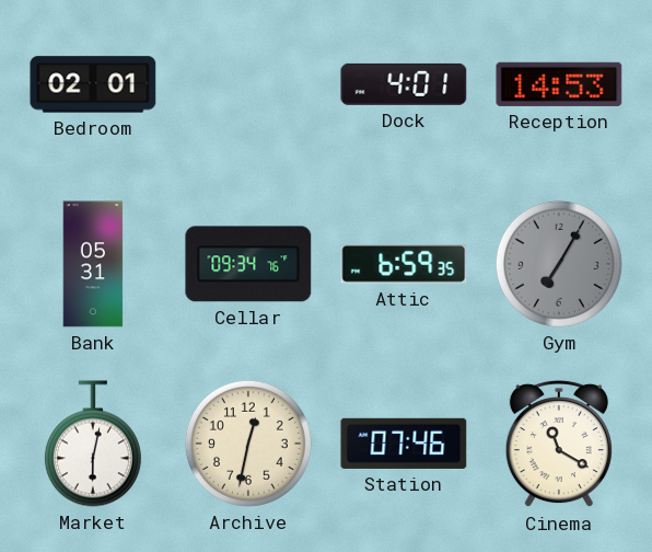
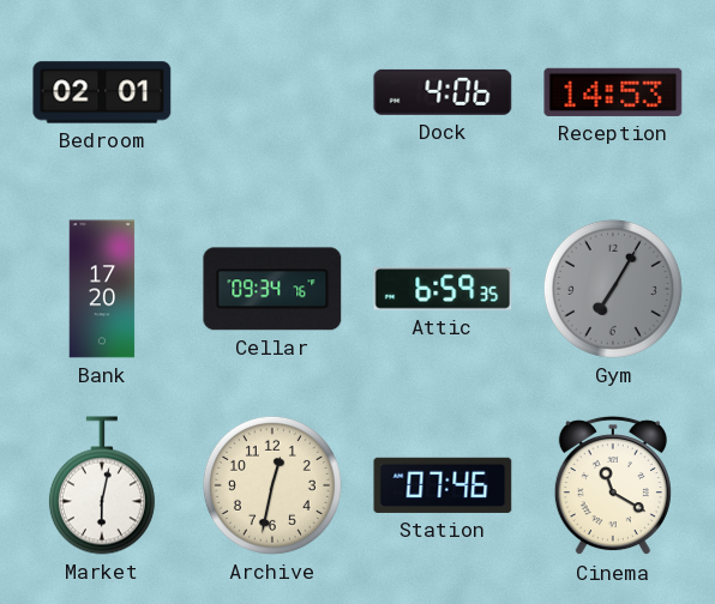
Dock: 4:01 -> 4:06 (443, 92)
Bank: 05:31 -> 17:20 (102, 289)
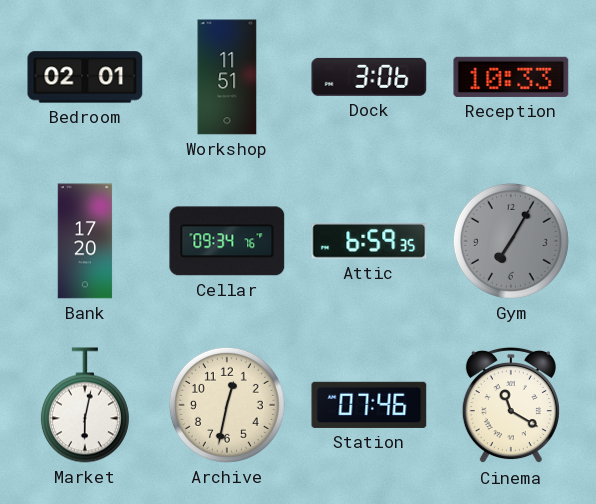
Workshop: none -> 11:51 (227, 77)
Dock: 4:06 -> 3:06 (369, 77)
Reception: 14:53 -> 10:33 (511, 77)
